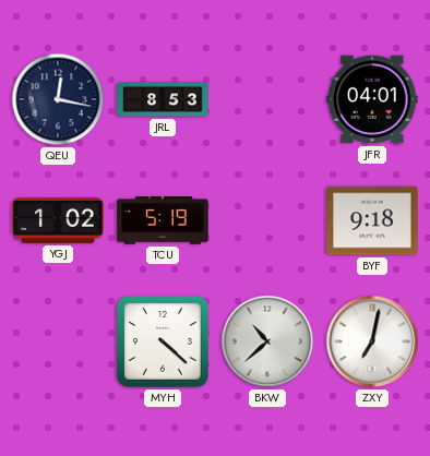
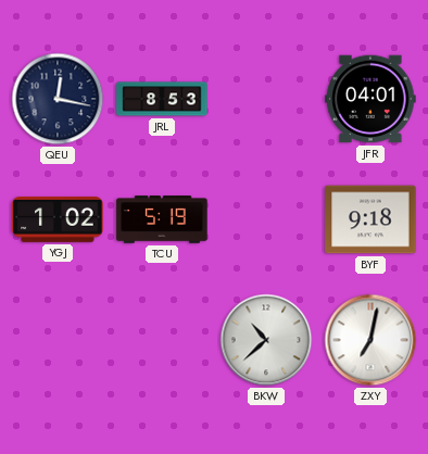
MYH: 4:22 -> none (164, 343)
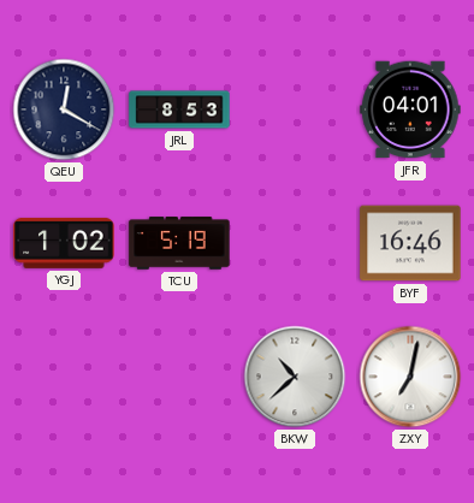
QEU: 12:17 -> 12:20 (64, 110)
BYF: 9:18 -> 16:46 (410, 243)
